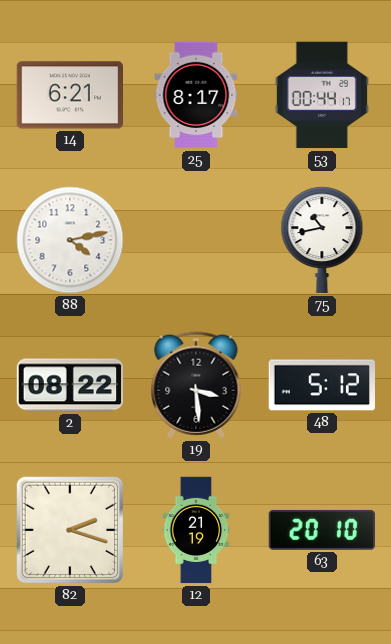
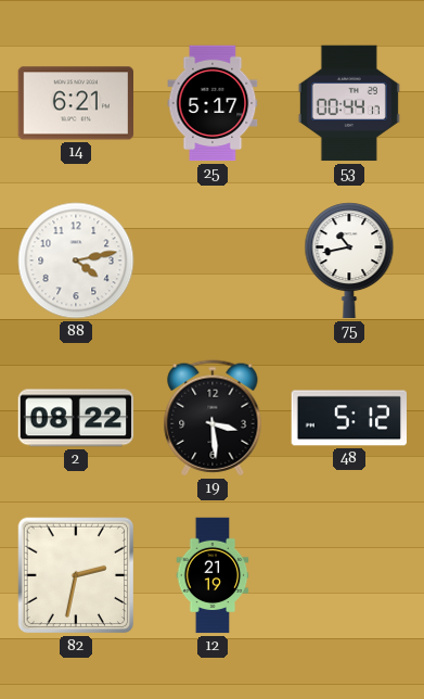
25: 8:17 -> 5:17 (213, 103)
82: 2:18 -> 2:32 (76, 575)
63: 20:10 -> none (321, 530)
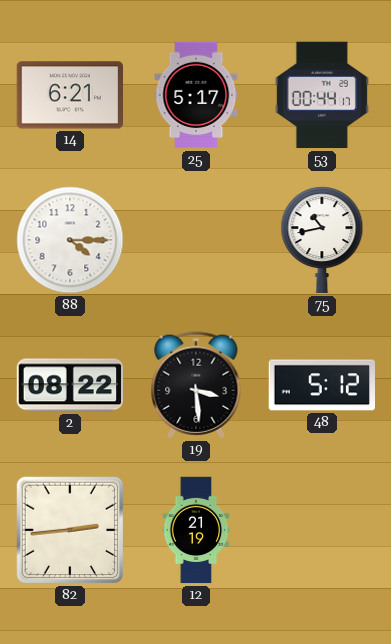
88: 4:13 -> 4:15 (70, 240)
82: 2:32 -> 2:44 (70, 530)
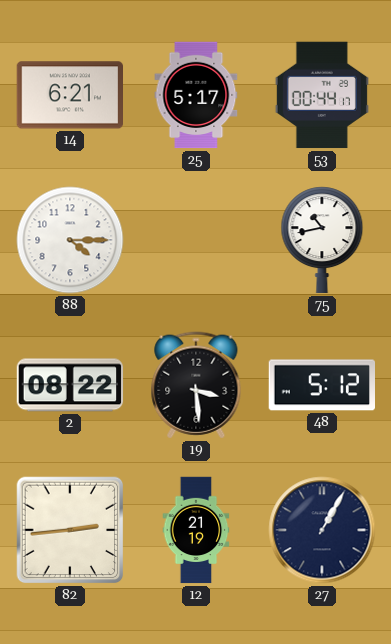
27: none -> 1:05 (322, 530)
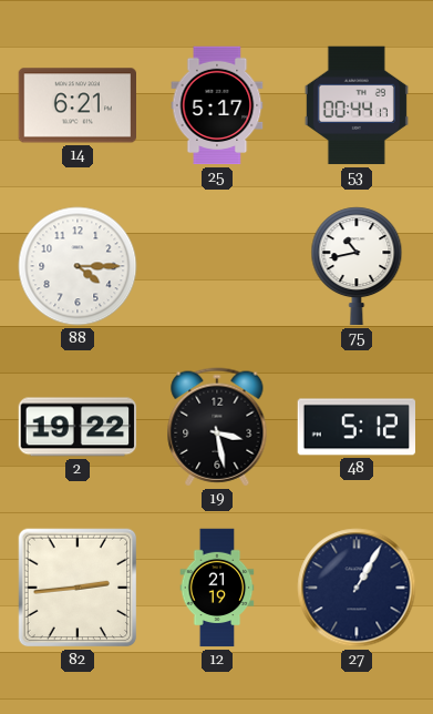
2: 08:22 -> 19:22 (78, 427)
19: 3:29 -> 3:28 (217, 427)
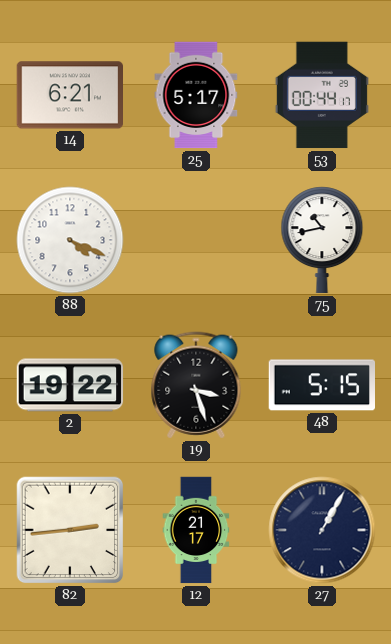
88: 4:15 -> 4:19 (70, 240)
19: 3:28 -> 3:27 (196, 385)
48: 5:12 -> 5:15 (321, 385)
12: 21:19 -> 21:17 (196, 530)
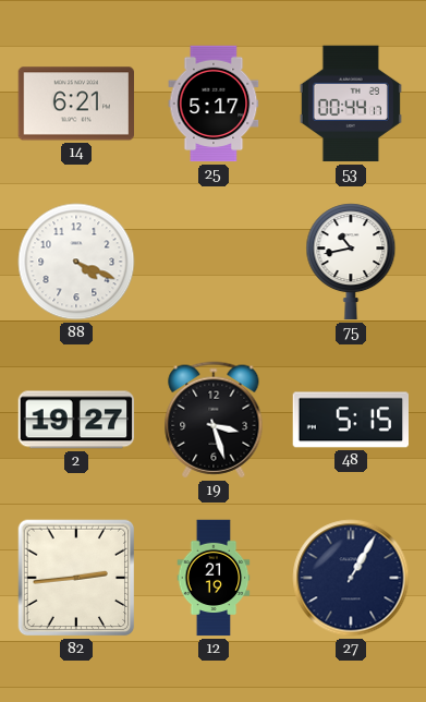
2: 19:22 -> 19:27 (76, 420)
12: 21:17 -> 21:19 (214, 578)
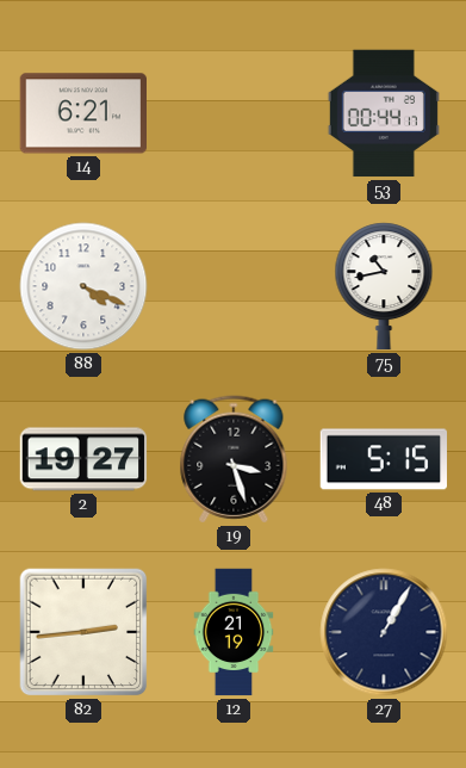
25: 5:17 -> none (214, 104)
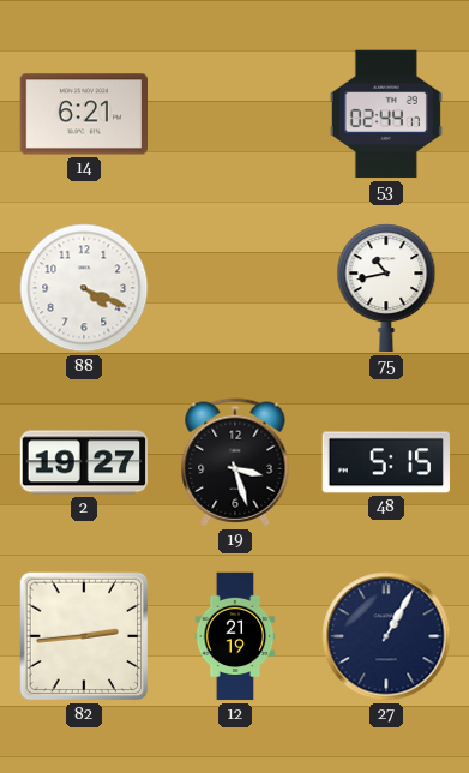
53: 00:44 -> 02:44 (386, 114)
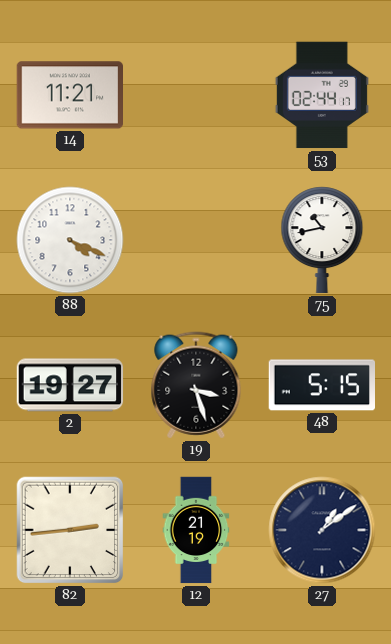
14: 6:21 -> 11:21 (69, 95)
27: 1:05 -> 1:09 (322, 530)
